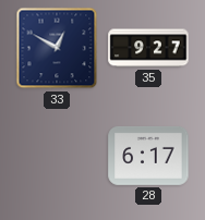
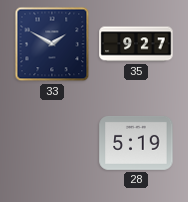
33: 12:50 -> 1:50 (52, 44)
28: 6:17 -> 5:19 (136, 143)
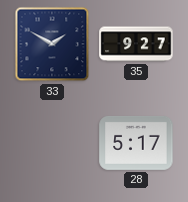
28: 5:19 -> 5:17 (136, 143)
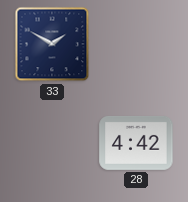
35: 9:27 -> none (136, 44)
28: 5:17 -> 4:42 (136, 143)
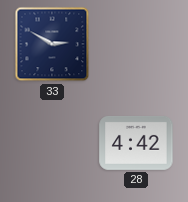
33: 1:50 -> 2:50 (52, 44)
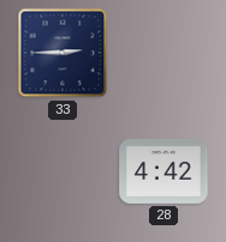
33: 2:50 -> 2:45 (63, 53)
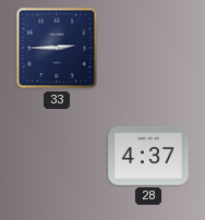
28: 4:42 -> 4:37 (148, 156)
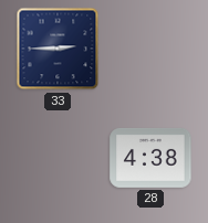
28: 4:37 -> 4:38 (150, 158)
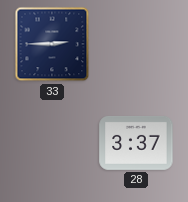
28: 4:38 -> 3:37 (136, 143)
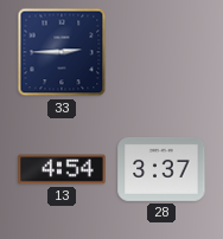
13: none -> 4:54 (62, 169)
